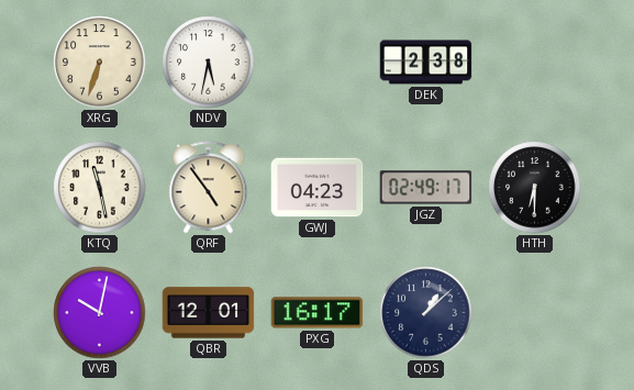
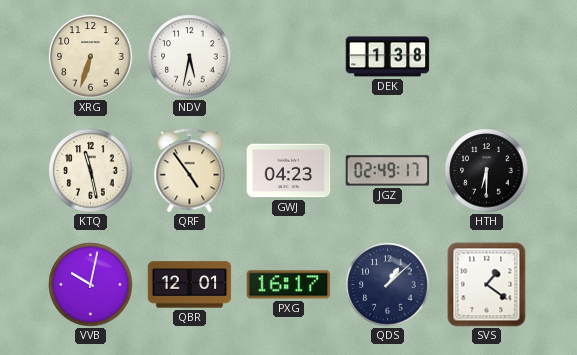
DEK: 2:38 -> 1:38 (388, 57)
SVS: none -> 1:21 (487, 285)
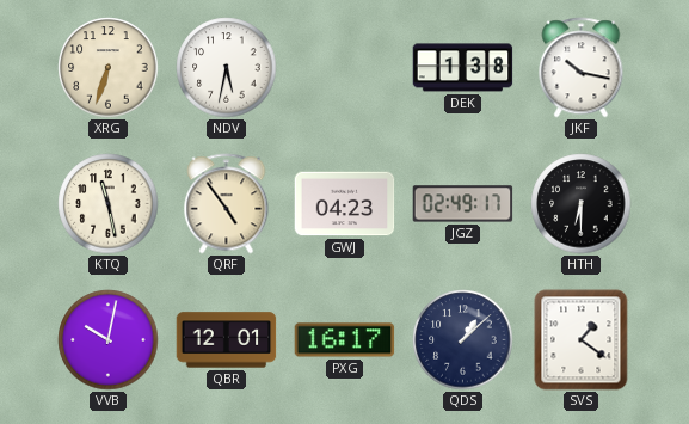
JKF: none -> 10:17 (582, 68)
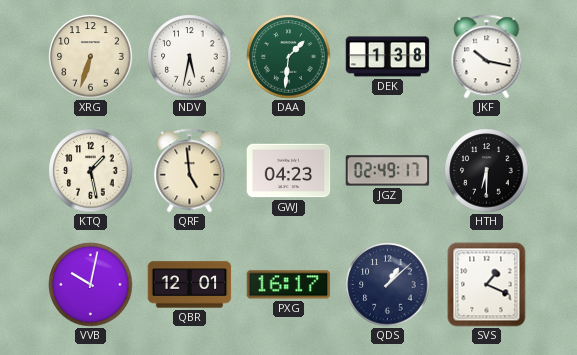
DAA: none -> 1:31 (289, 57)
KTQ: 11:28 -> 1:28 (91, 171)
QRF: 4:54 -> 4:59 (190, 171)
SVS: 1:21 -> 1:19 (487, 285)
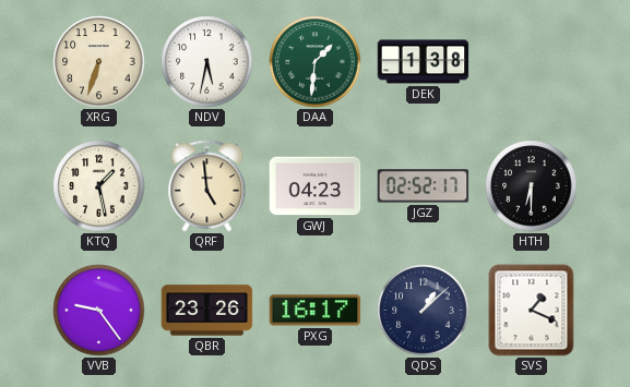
JKF: 10:17 -> none (487, 57)
JGZ: 02:49 -> 02:52 (424, 186)
VVB: 10:02 -> 9:24 (99, 311)
QBR: 12:01 -> 23:26 (207, 311)
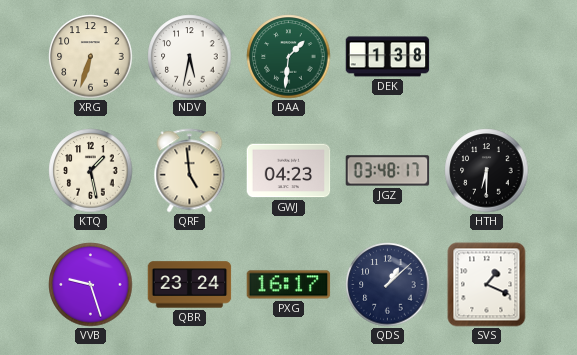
JGZ: 02:52 -> 03:48 (388, 171)
VVB: 9:24 -> 9:27 (91, 285)
QBR: 23:26 -> 23:24 (190, 285)
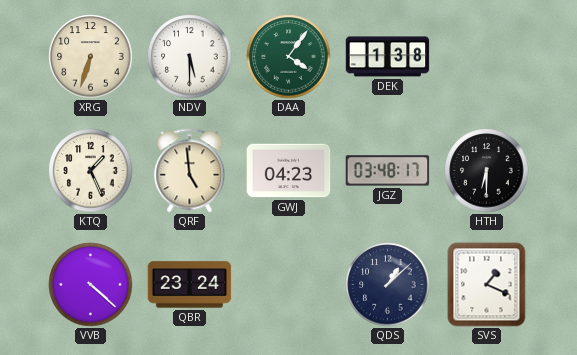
NDV: 5:32 -> 5:30 (190, 57)
DAA: 1:31 -> 4:06 (289, 57)
KTQ: 1:28 -> 1:26 (91, 171)
VVB: 9:27 -> 4:22 (91, 285)
PXG: 16:17 -> none (289, 285)
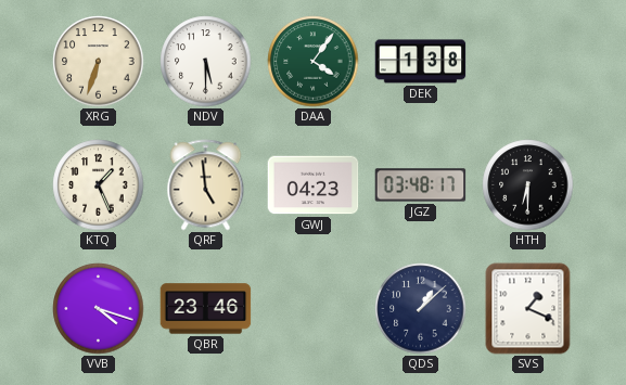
VVB: 4:22 -> 4:18 (99, 309)
QBR: 23:24 -> 23:46 (206, 309)
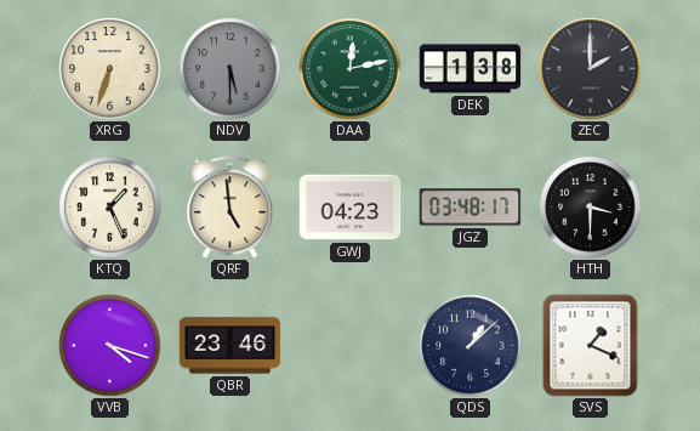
NDV dial: white -> grey (231, 69)
DAA: 4:06 -> 12:13 (351, 69)
ZEC: none -> 2:00 (591, 69)
HTH: 6:30 -> 3:30 (591, 208)
